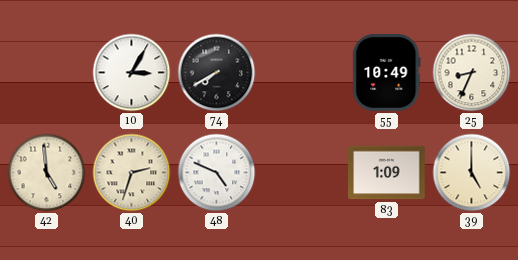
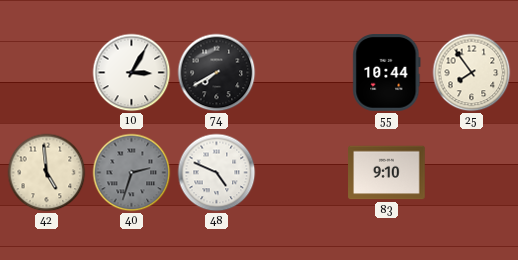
55: 10:49 -> 10:44 (387, 73)
25: 8:34 -> 7:54 (472, 73)
40 dial: cream -> grey (132, 173)
83: 1:09 -> 9:10 (387, 173)
39: 5:00 -> none (472, 173)
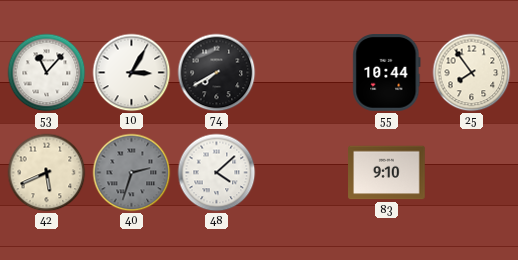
53: none -> 11:07 (47, 73)
42: 4:59 -> 5:41 (47, 173)
48: 4:49 -> 4:08 (217, 173)
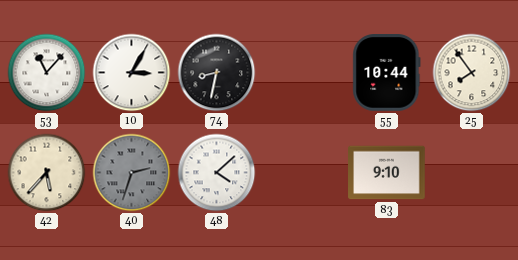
74: 7:40 -> 8:32 (217, 73)
42: 5:41 -> 5:37 (47, 173)
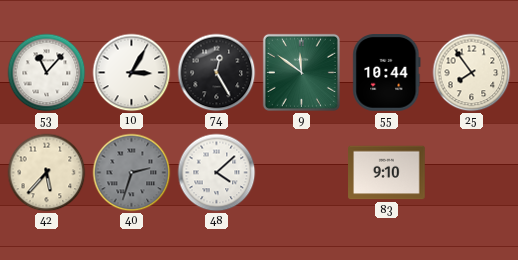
74: 8:32 -> 12:25 (217, 73)
9: none -> 11:51 (301, 72)
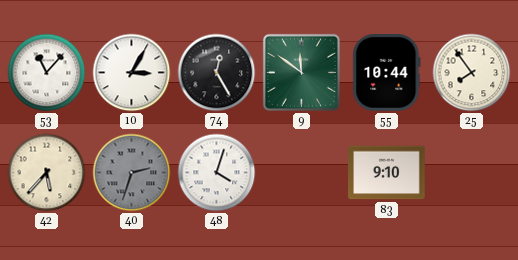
48: 4:08 -> 4:03 (217, 173)
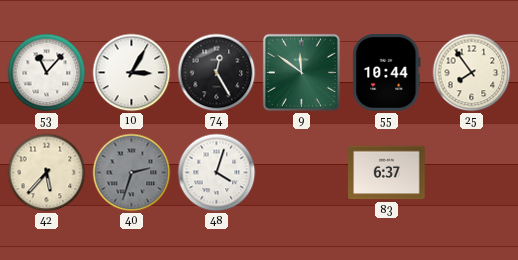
83: 9:10 -> 6:37 (387, 173)
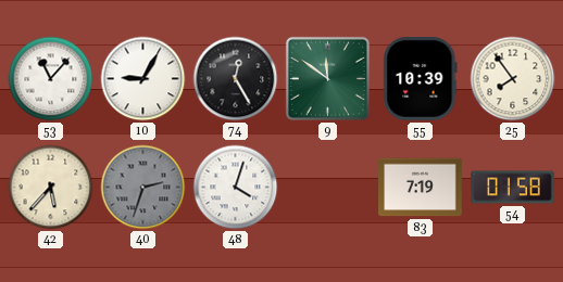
10: 3:05 -> 9:05 (143, 79)
55: 10:44 -> 10:39 (421, 79)
83: 6:37 -> 7:19 (421, 188)
54: none -> 01:58 (513, 188)
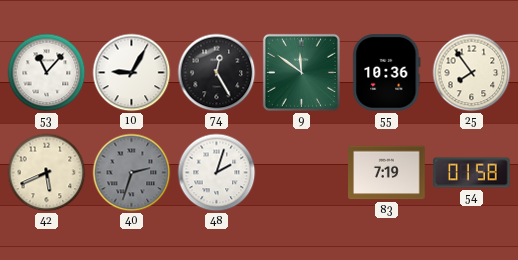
55: 10:39 -> 10:36 (387, 73)
42: 5:37 -> 5:41 (47, 173)
48: 4:03 -> 2:03 (217, 173)
